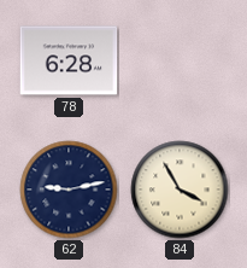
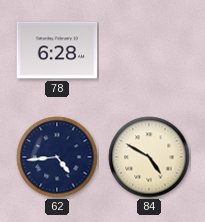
62: 9:13 -> 4:44 (57, 157)
84: 3:55 -> 4:50 (149, 157)
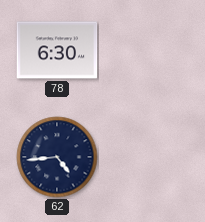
78: 6:28 -> 6:30 (57, 50)
84: 4:50 -> none (149, 157)
